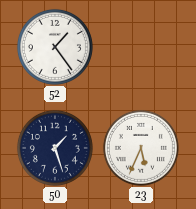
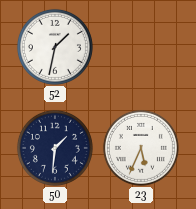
52: 1:24 -> 1:32 (55, 47)
50: 1:27 -> 1:31 (55, 148)
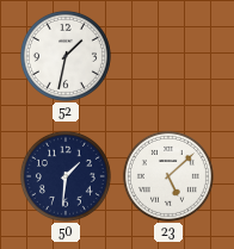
23: 5:34 -> 5:08 (168, 176)
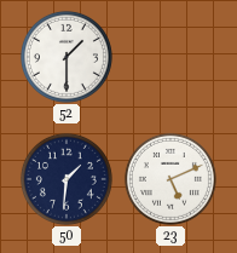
52: 1:32 -> 1:30 (67, 57)
23: 5:08 -> 5:11 (170, 179)
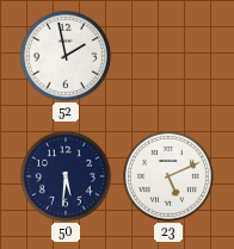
52: 1:30 -> 1:58 (66, 56)
50: 1:31 -> 5:31 (66, 176)
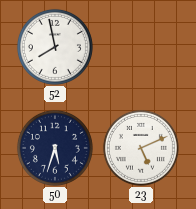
52: 1:58 -> 7:58 (55, 47)
50: 5:31 -> 5:33 (55, 148)
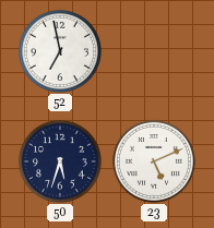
52: 7:58 -> 6:58 (60, 51)
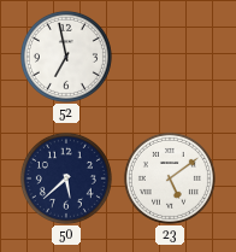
50: 5:33 -> 5:38 (66, 178)
23: 5:11 -> 5:09 (170, 178)
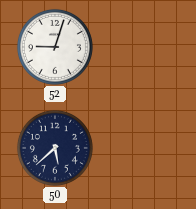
52: 6:58 -> 9:03 (55, 47)
23: 5:09 -> none (170, 178)
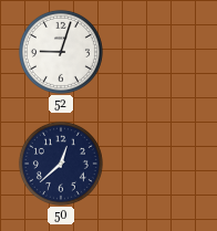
50: 5:38 -> 12:38 (61, 164)
